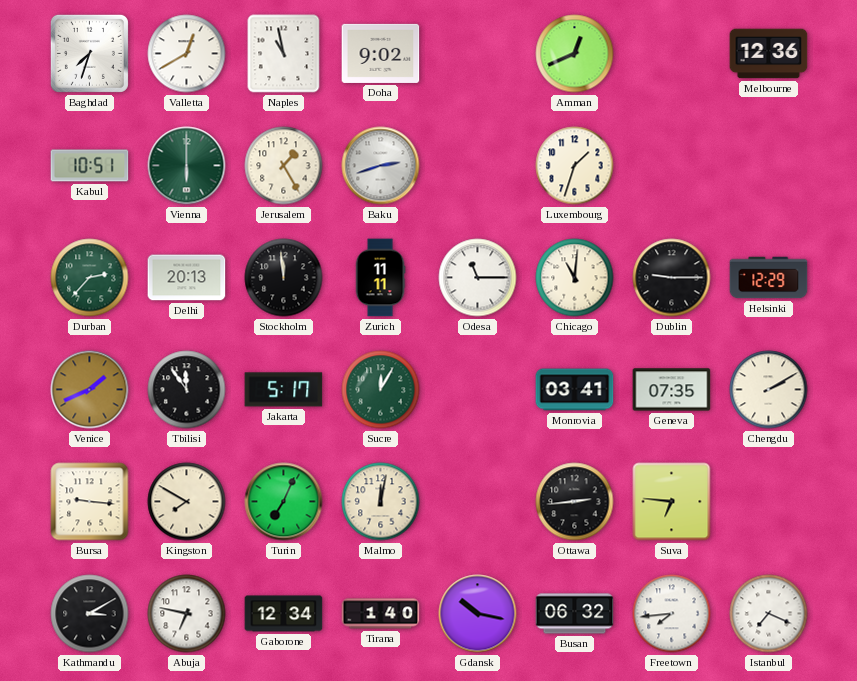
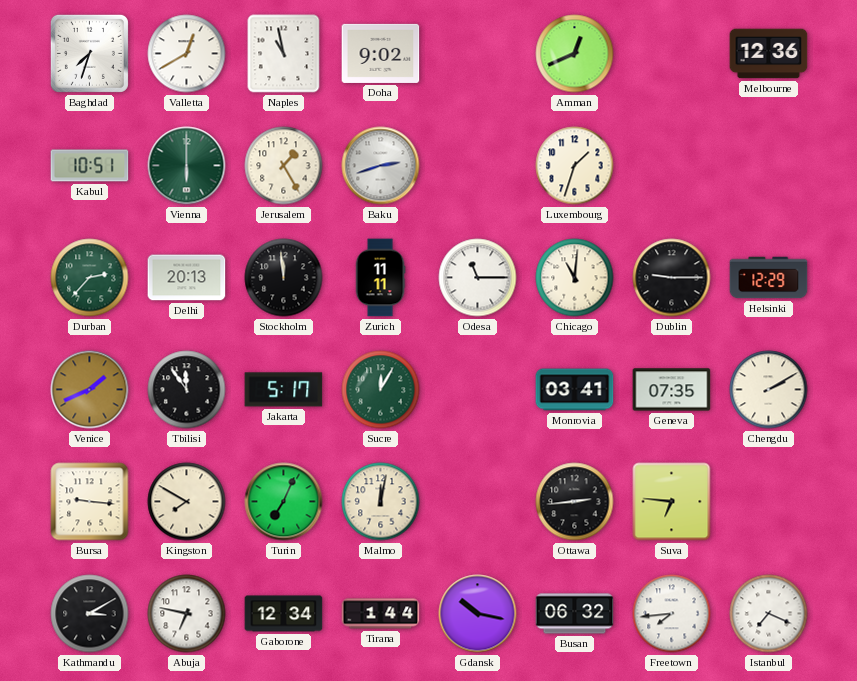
Tirana: 1:40 -> 1:44 (381, 614)
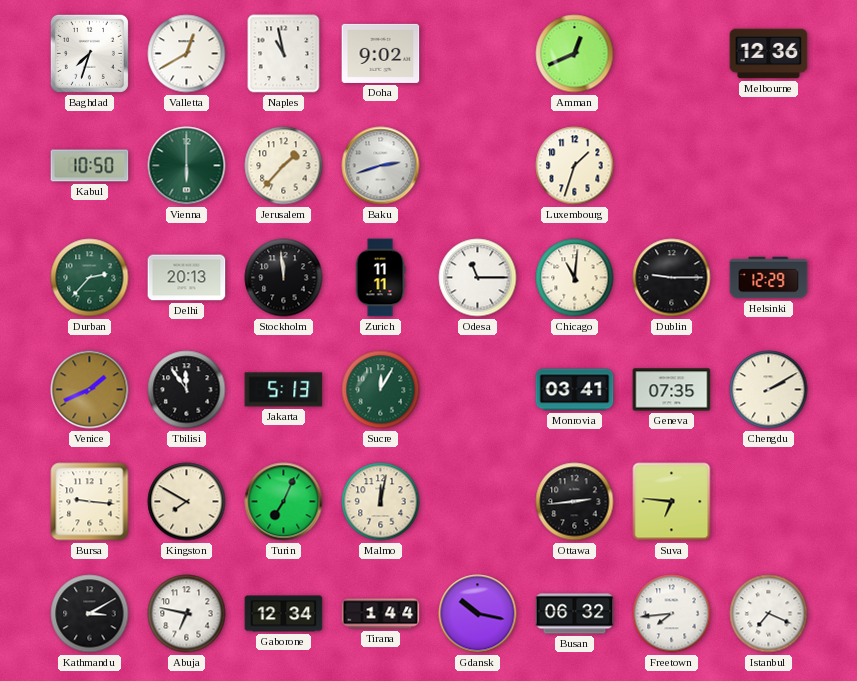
Kabul: 10:51 -> 10:50 (90, 166)
Jerusalem: 1:25 -> 1:37 (284, 166)
Jakarta: 5:17 -> 5:13 (284, 390)
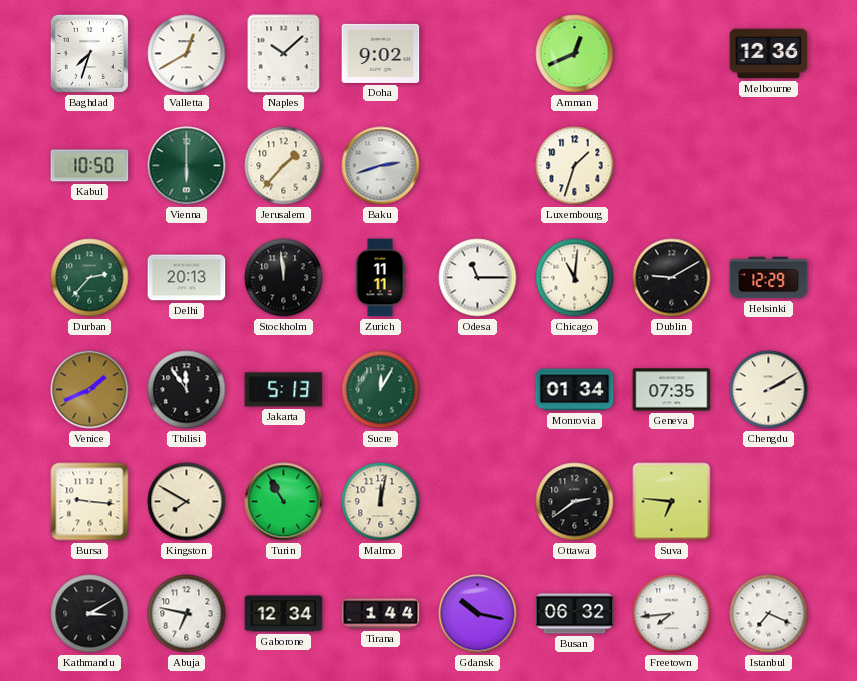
Naples: 10:58 -> 10:08 (284, 54)
Dublin: 9:15 -> 9:10 (672, 278)
Monrovia: 03:41 -> 01:34 (575, 390)
Turin: 7:04 -> 10:55 (284, 502)
Ottawa: 2:44 -> 2:39 (575, 502)
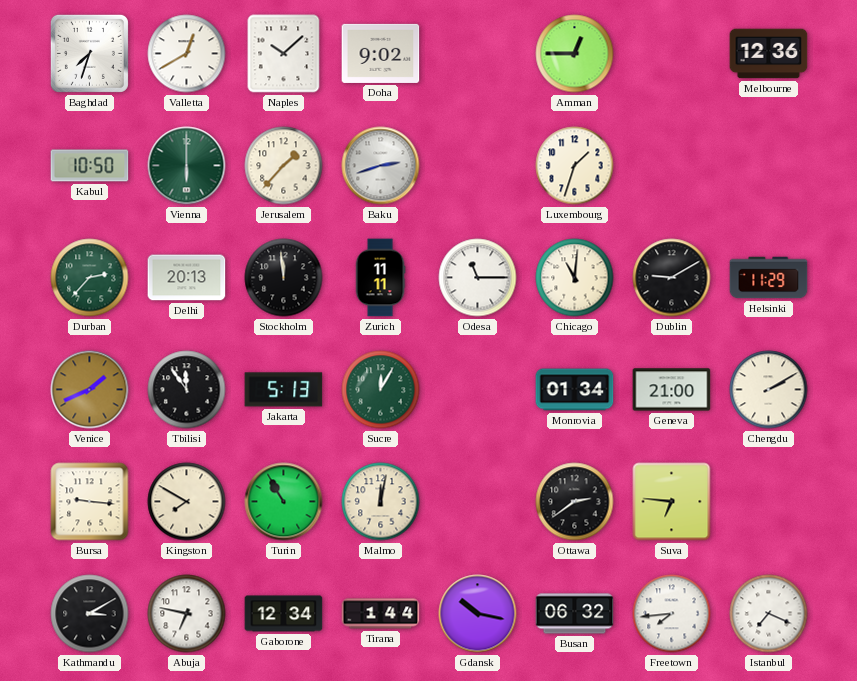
Amman: 12:41 -> 12:45 (575, 54)
Helsinki: 12:29 -> 11:29 (769, 278)
Geneva: 07:35 -> 21:00 (672, 390)
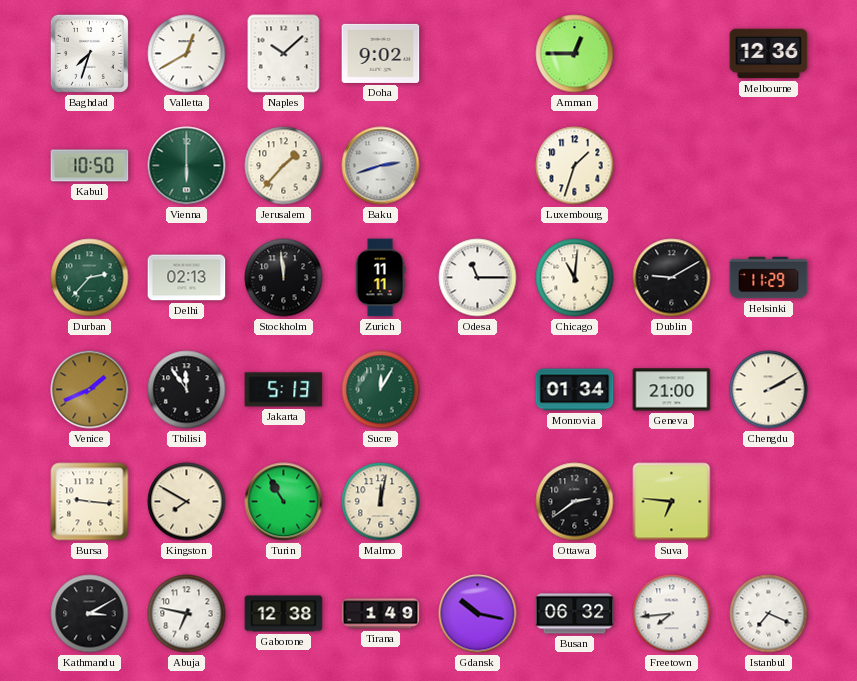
Delhi: 20:13 -> 02:13 (187, 278)
Gaborone: 12:34 -> 12:38 (284, 614)
Tirana: 1:44 -> 1:49 (381, 614)
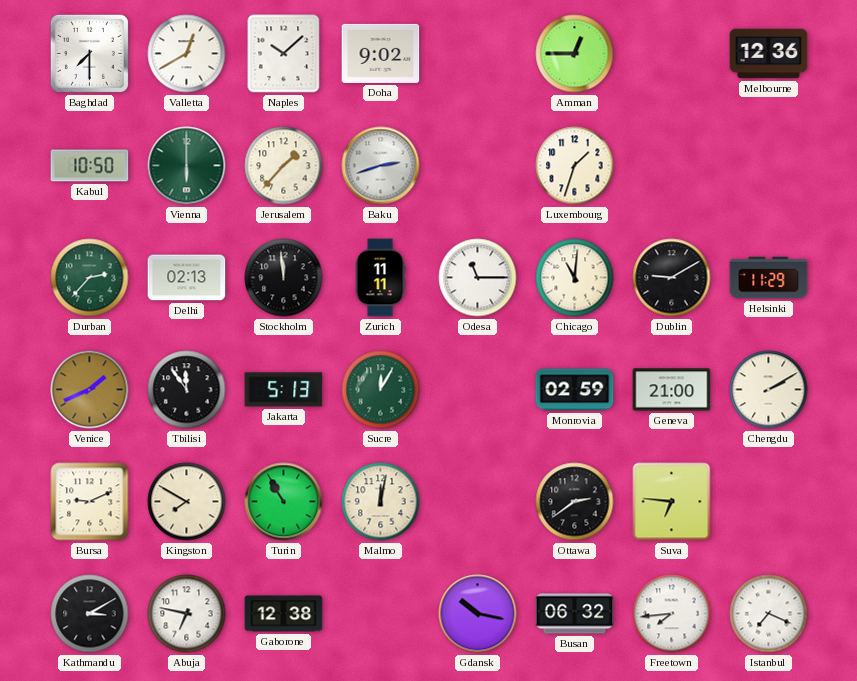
Baghdad: 7:33 -> 7:30 (89, 53)
Monrovia: 01:34 -> 02:59 (575, 390)
Bursa: 9:16 -> 9:11 (90, 502)
Tirana: 1:49 -> none (381, 614)
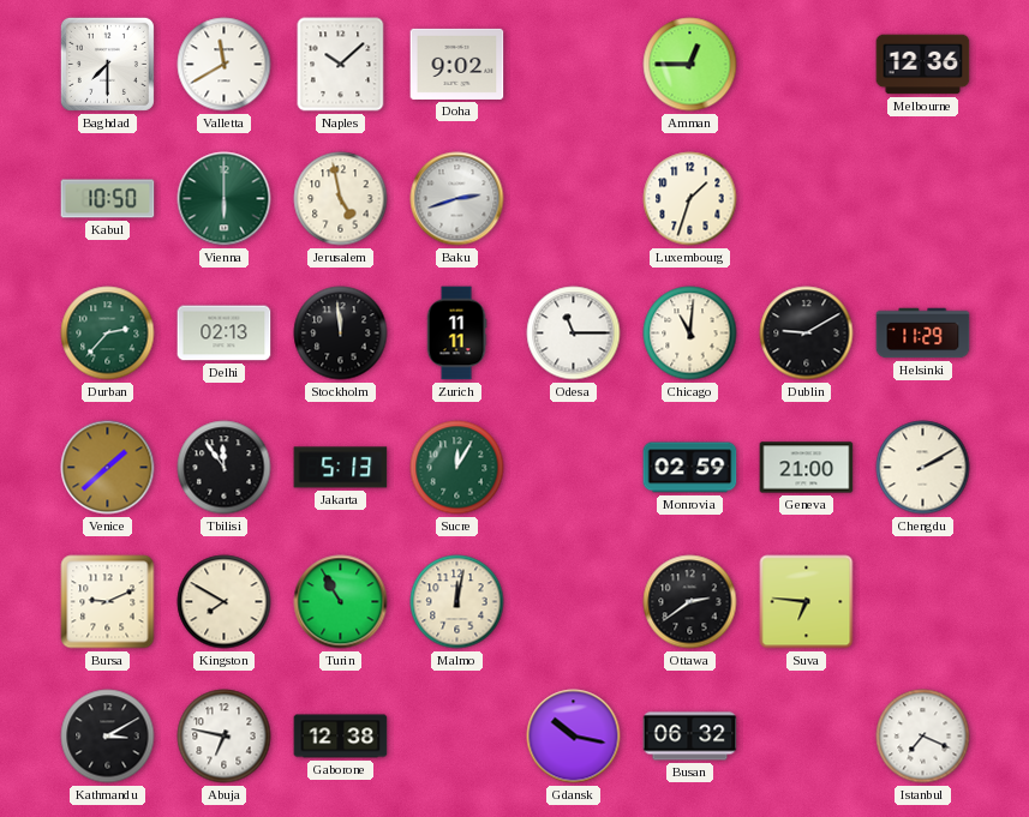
Valletta: 12:40 -> 11:40 (225, 65)
Jerusalem: 1:37 -> 4:58 (341, 199)
Venice: 1:41 -> 1:38 (108, 468)
Freetown: 7:44 -> none (672, 614)
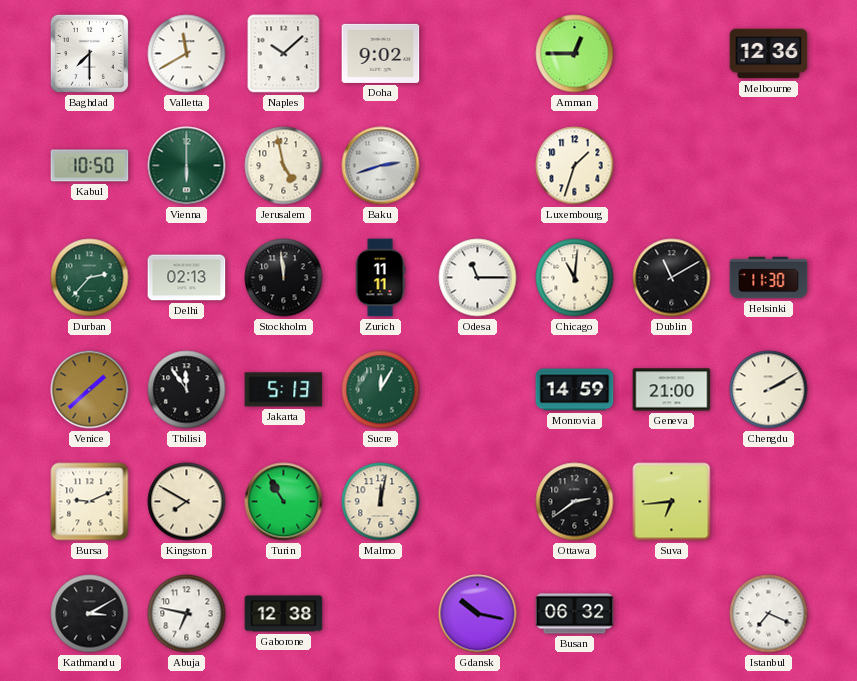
Dublin: 9:10 -> 11:10 (672, 278)
Helsinki: 11:29 -> 11:30 (769, 278)
Monrovia: 02:59 -> 14:59 (575, 390)
Suva: 6:46 -> 6:44 (672, 502)
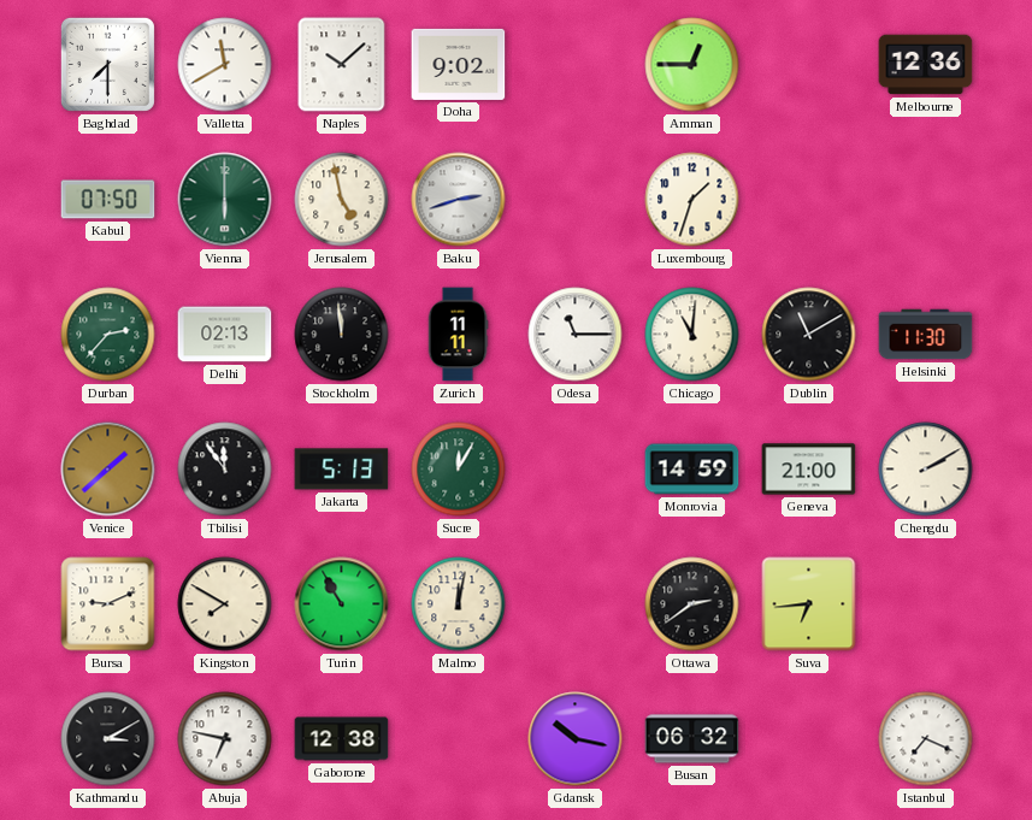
Kabul: 10:50 -> 07:50 (108, 200)
